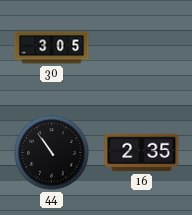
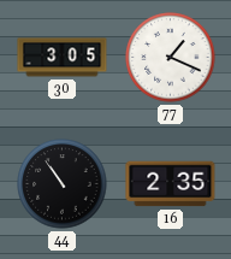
77: none -> 1:19 (171, 58)
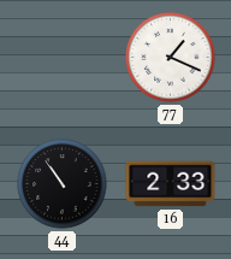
30: 3:05 -> none (63, 58)
16: 2:35 -> 2:33 (171, 184)
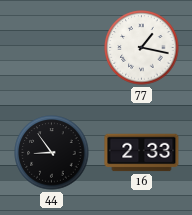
77: 1:19 -> 1:17 (142, 48)
44: 10:54 -> 8:54 (52, 153)
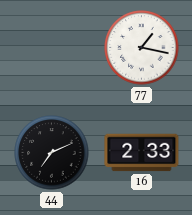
44: 8:54 -> 7:11 (52, 153)
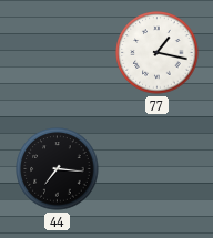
44: 7:11 -> 7:16 (58, 169)
16: 2:33 -> none (142, 153)
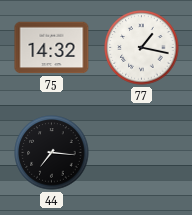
75: none -> 14:32 (52, 48)
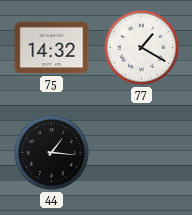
77: 1:17 -> 1:20 (142, 48)
44: 7:16 -> 1:16 (52, 153)
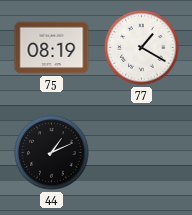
75: 14:32 -> 08:19 (52, 48)
44: 1:16 -> 1:11 (52, 153)
